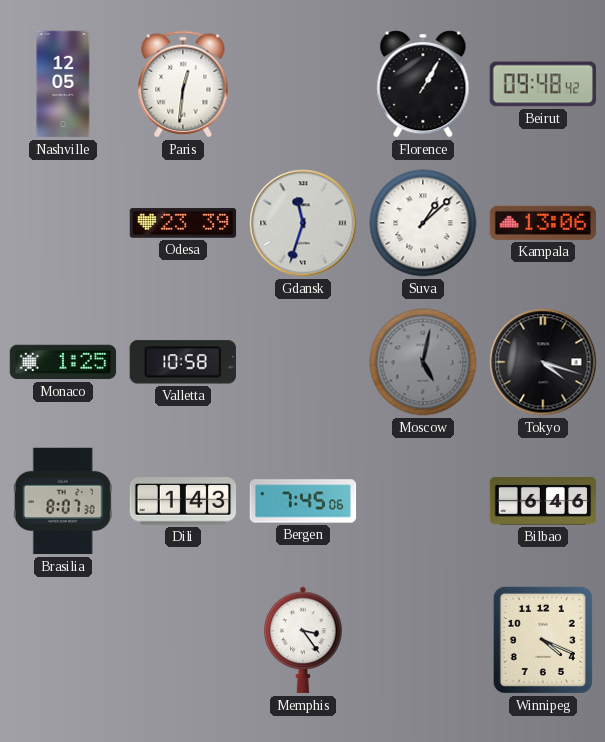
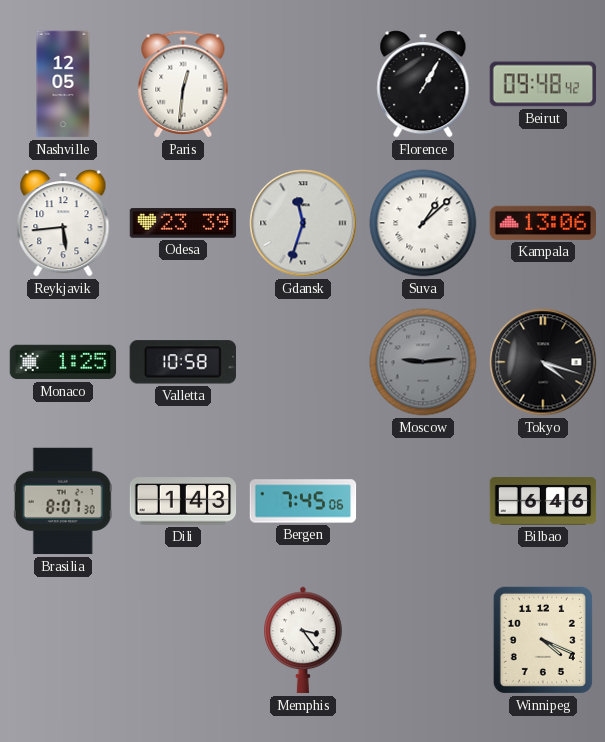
Reykjavik: none -> 5:44 (63, 223)
Moscow: 5:02 -> 9:14 (423, 362)
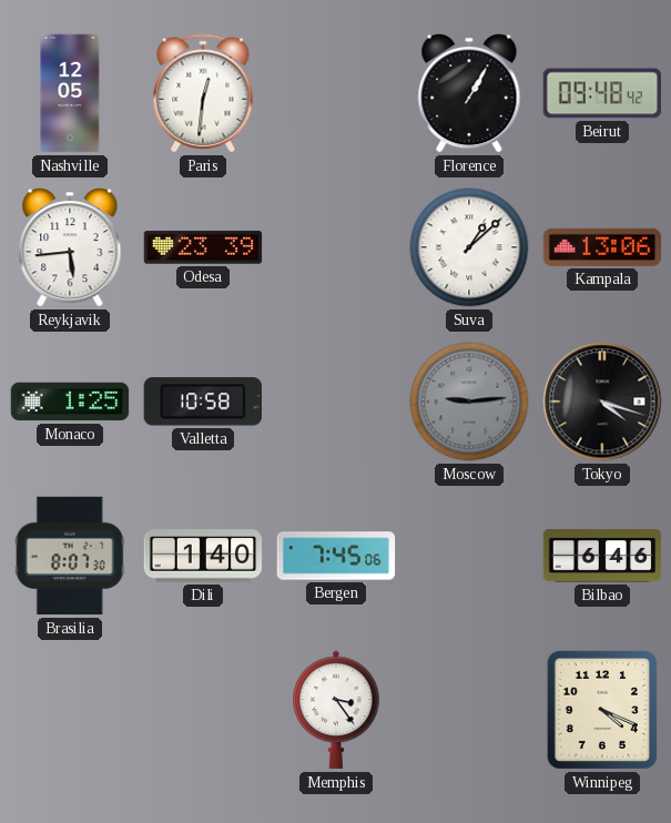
Gdansk: 11:33 -> none (303, 223)
Dili: 1:43 -> 1:40 (203, 556)
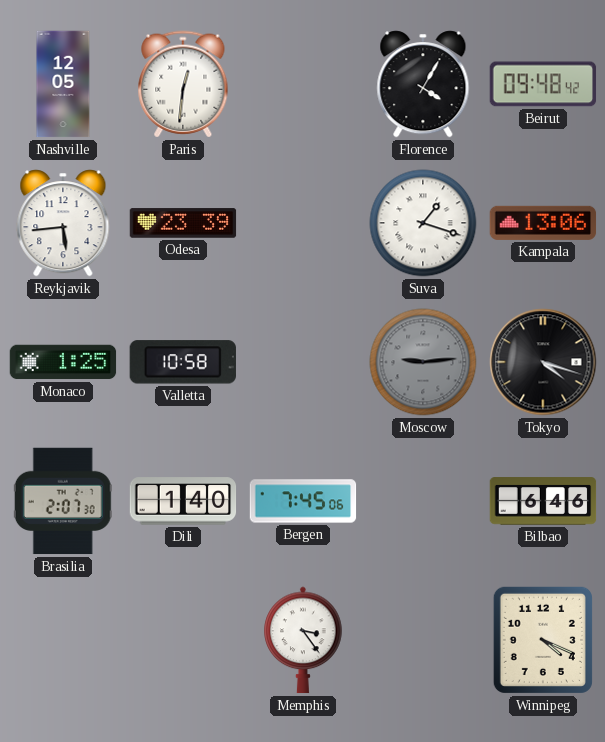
Florence: 1:05 -> 4:05 (423, 84)
Suva: 1:08 -> 1:18 (423, 223)
Brasilia: 8:07 -> 2:07 (63, 501)
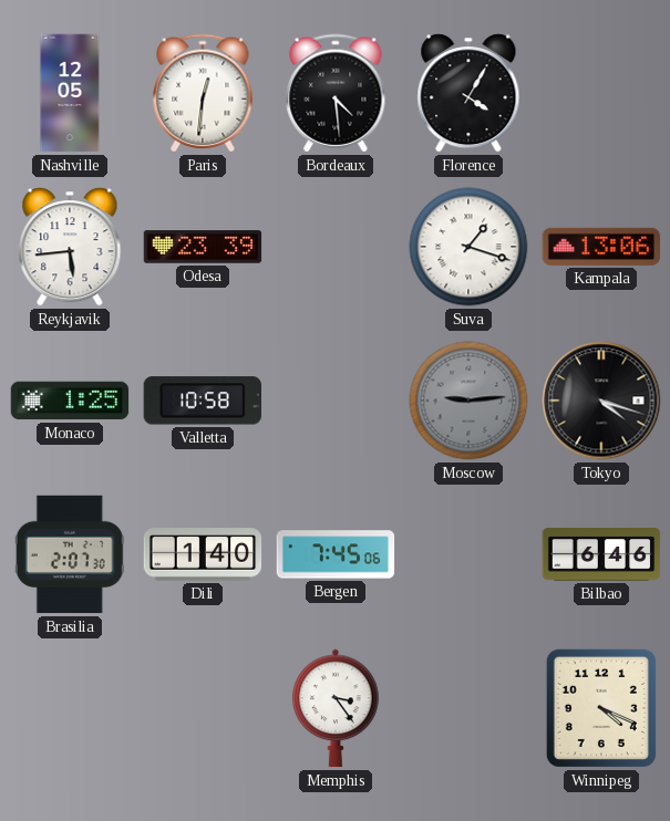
Bordeaux: none -> 4:29 (336, 93)
Beirut: 09:48 -> none (543, 84)
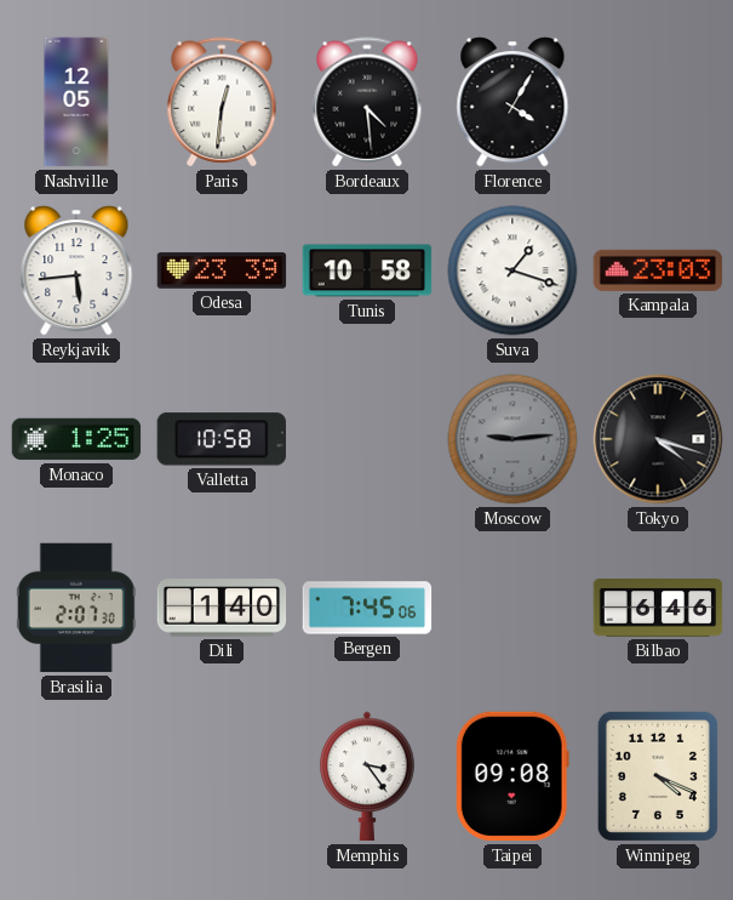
Tunis: none -> 10:58 (367, 270)
Kampala: 13:06 -> 23:03 (658, 270)
Taipei: none -> 09:08 (512, 776)
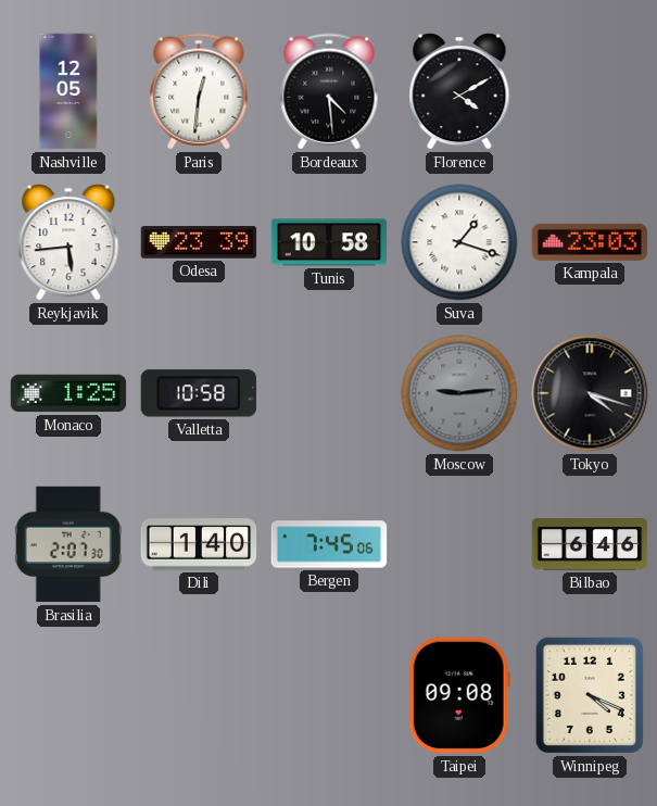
Florence: 4:05 -> 4:10 (459, 91)
Memphis: 3:24 -> none (367, 776)
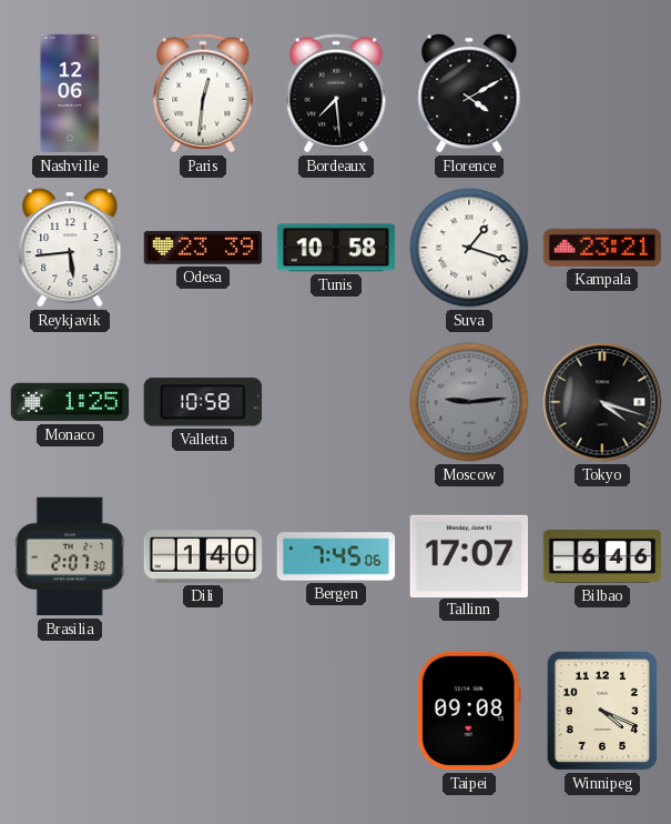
Nashville: 12:05 -> 12:06 (70, 93)
Bordeaux: 4:29 -> 7:29 (336, 93)
Kampala: 23:03 -> 23:21 (602, 248)
Tallinn: none -> 17:07 (469, 555)
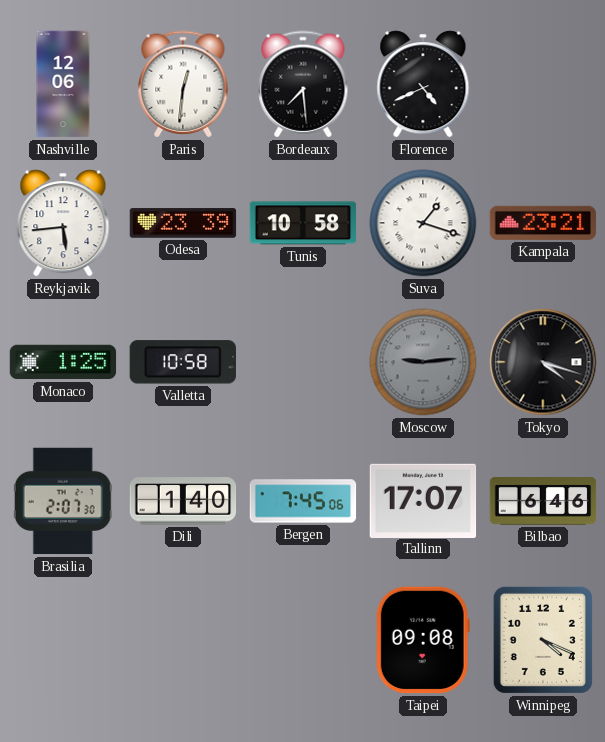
Florence: 4:10 -> 4:41 (423, 84)
